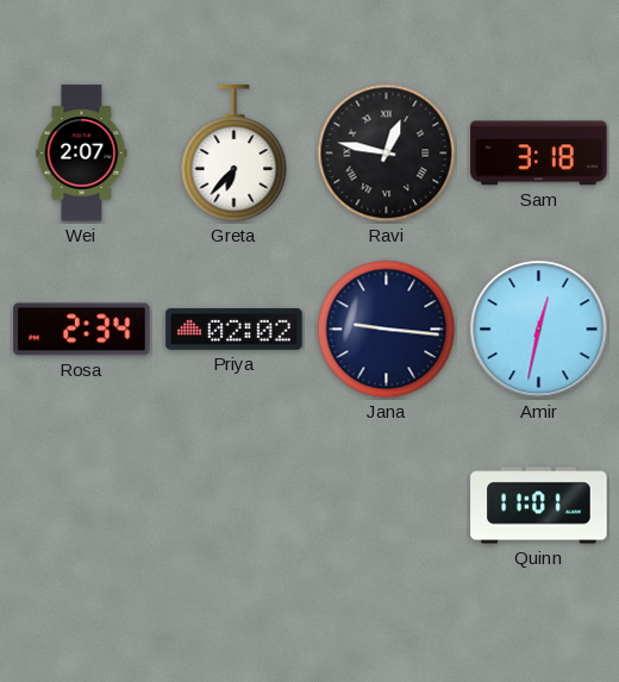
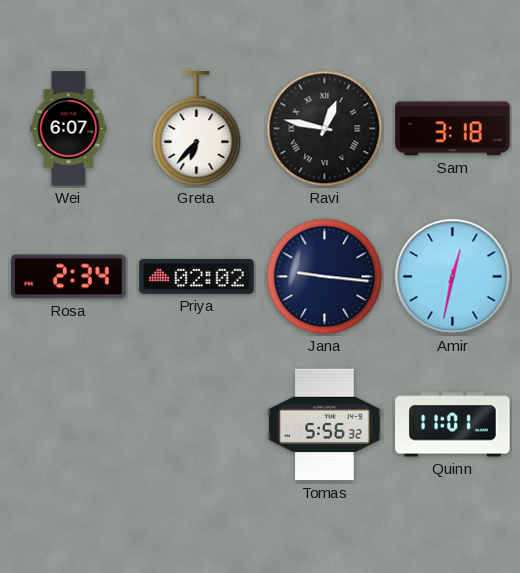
Wei: 2:07 -> 6:07 (69, 129)
Tomas: none -> 5:56 (325, 425)
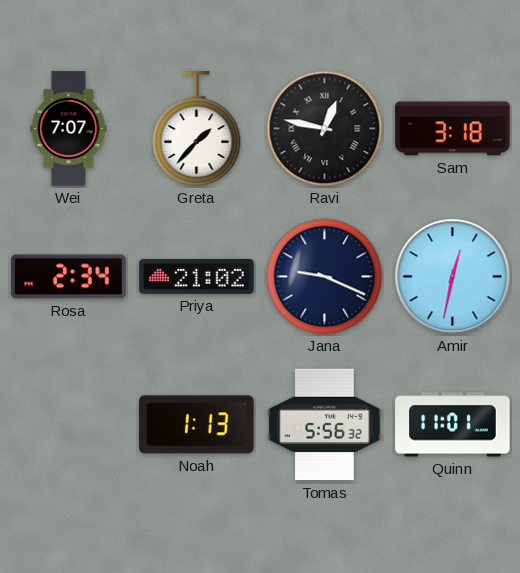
Wei: 6:07 -> 7:07 (69, 129)
Greta: 6:37 -> 1:37 (197, 129)
Priya: 02:02 -> 21:02 (197, 276)
Jana: 9:16 -> 9:19 (325, 277)
Noah: none -> 1:13 (197, 425)
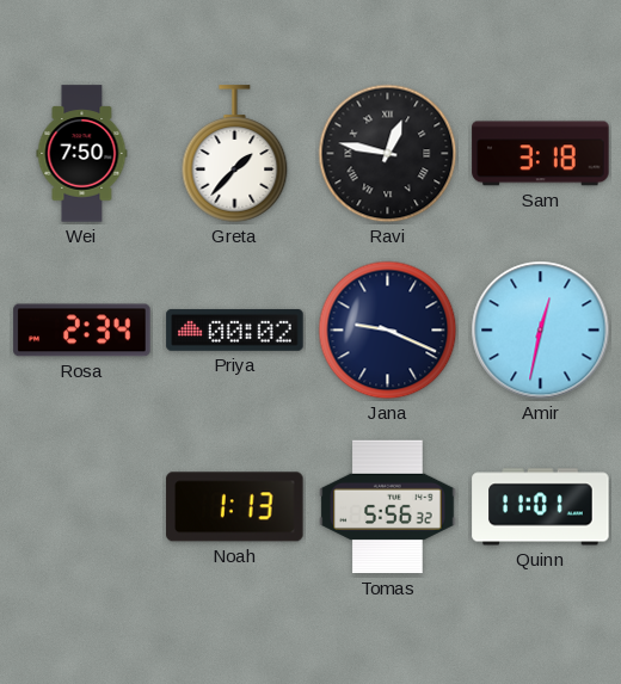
Wei: 7:07 -> 7:50 (82, 154)
Priya: 21:02 -> 00:02 (235, 329)
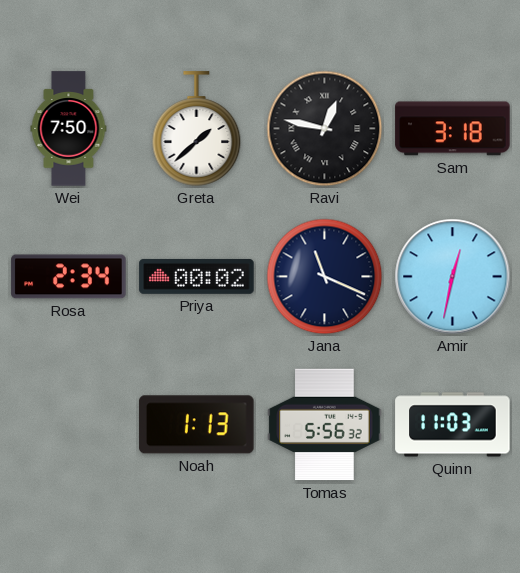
Greta: 1:37 -> 1:38 (197, 129)
Jana: 9:19 -> 11:19 (325, 277)
Quinn: 11:01 -> 11:03 (453, 425)
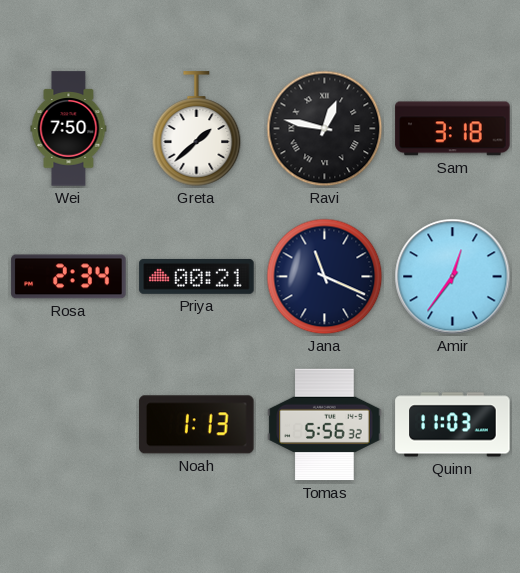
Priya: 00:02 -> 00:21 (197, 276)
Amir: 12:32 -> 12:36 (453, 277)
